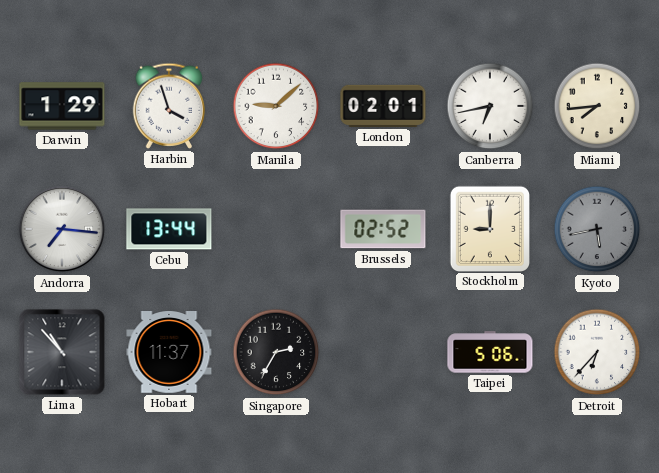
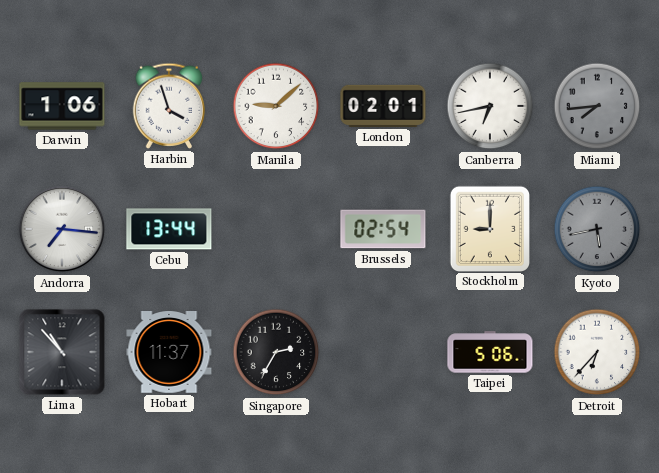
Darwin: 1:29 -> 1:06 (62, 106)
Miami dial: cream -> grey (597, 106)
Brussels: 02:52 -> 02:54 (383, 229)
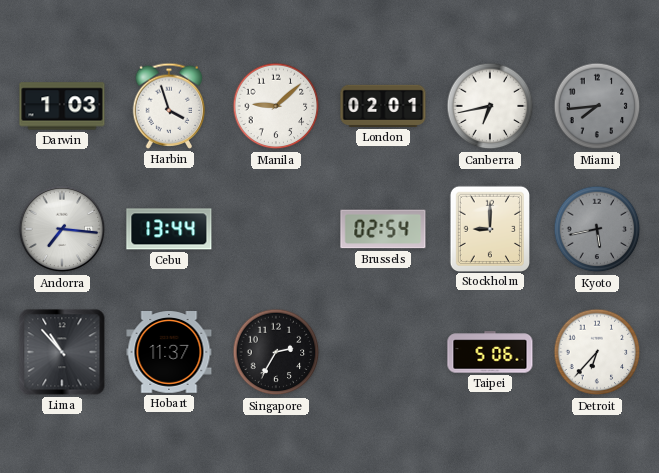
Darwin: 1:06 -> 1:03 (62, 106)
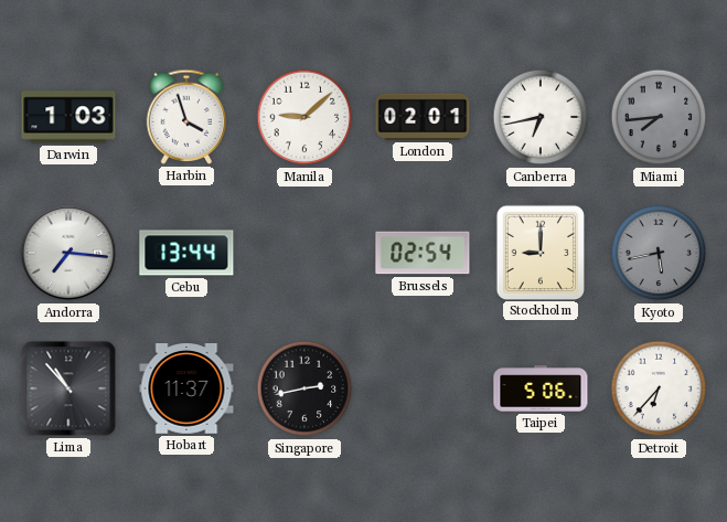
Singapore: 2:35 -> 2:43 (304, 388)
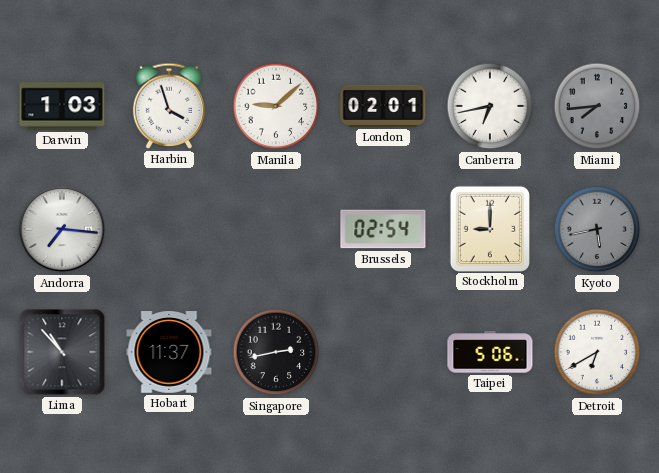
Cebu: 13:44 -> none (186, 253)
Detroit: 6:37 -> 6:40 (597, 352)
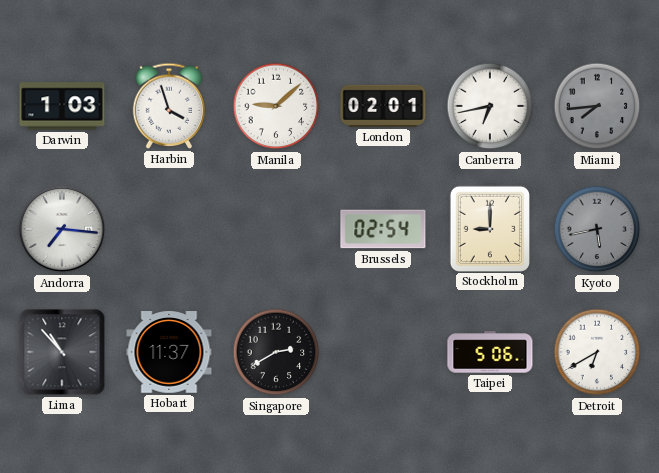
Singapore: 2:43 -> 2:40 (276, 352)
